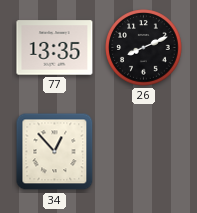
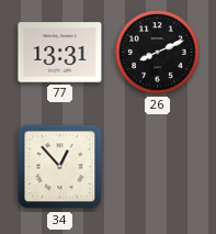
77: 13:35 -> 13:31 (60, 53)
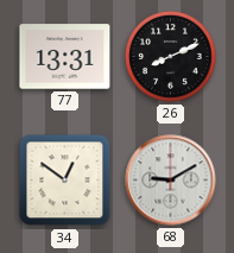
34: 12:53 -> 12:51 (65, 181)
68: none -> 9:10 (171, 181)
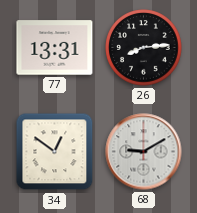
26: 8:11 -> 8:14 (144, 48)
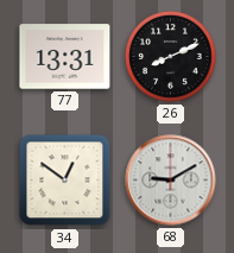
26: 8:14 -> 8:11 (171, 57)
